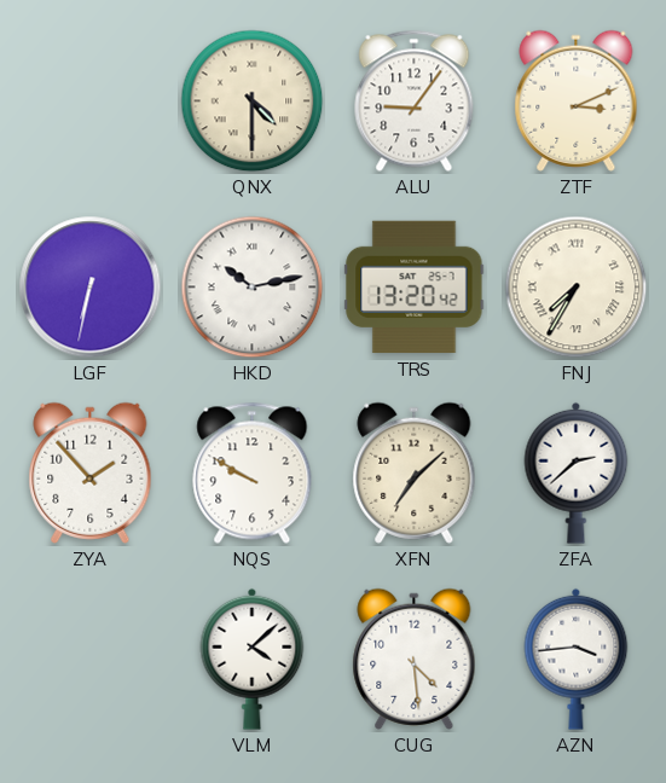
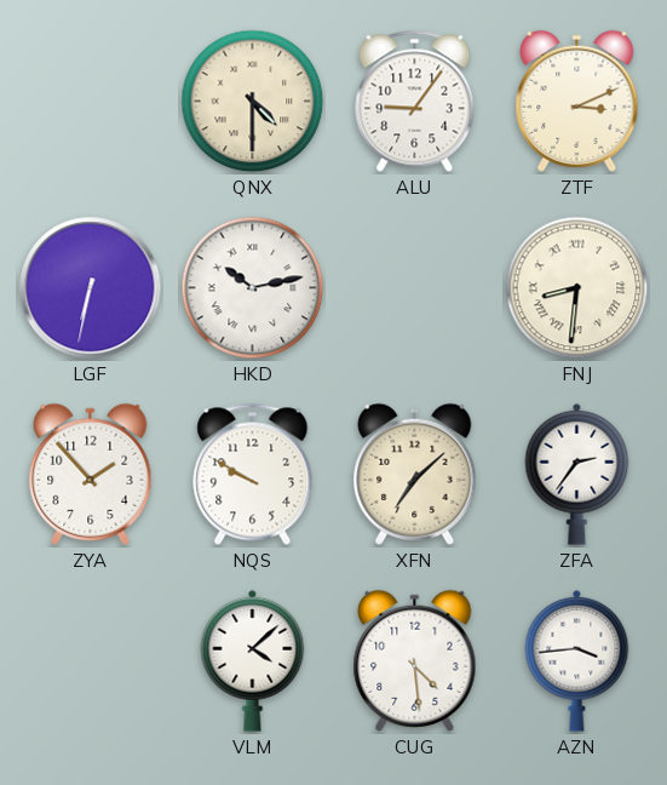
TRS: 13:20 -> none (415, 288)
FNJ: 7:35 -> 8:31 (577, 288)
ZFA: 2:38 -> 2:36 (577, 474)
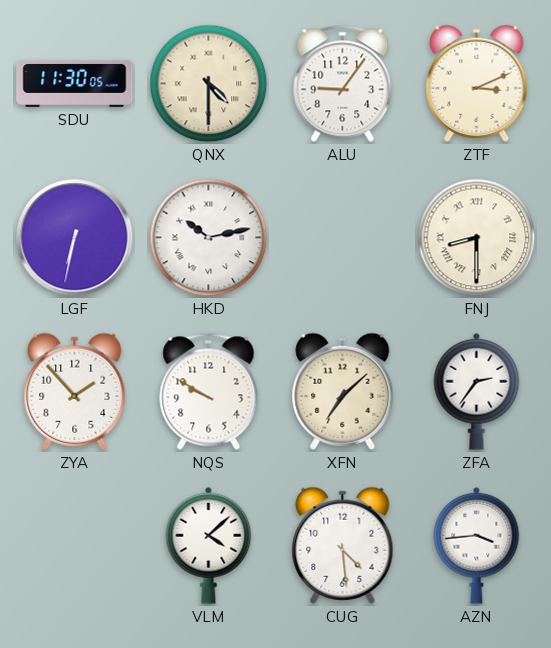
SDU: none -> 11:30 (75, 83)
FNJ: 8:31 -> 8:30 (477, 238)
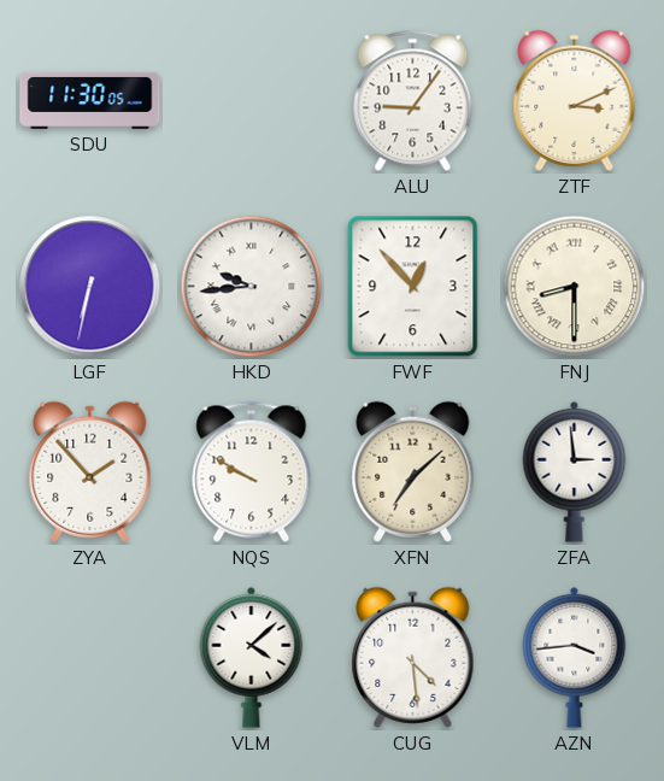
QNX: 4:30 -> none (209, 84)
HKD: 10:13 -> 9:44 (252, 287)
FWF: none -> 12:53 (413, 287)
ZFA: 2:36 -> 2:59 (575, 471)
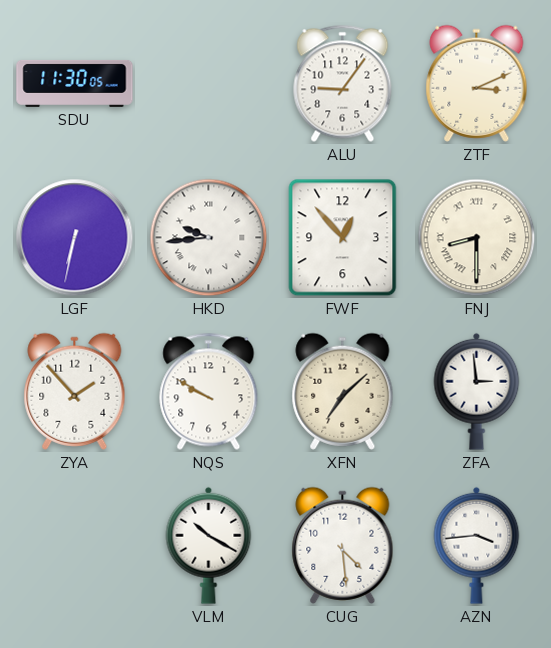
VLM: 4:08 -> 10:20 (209, 545)
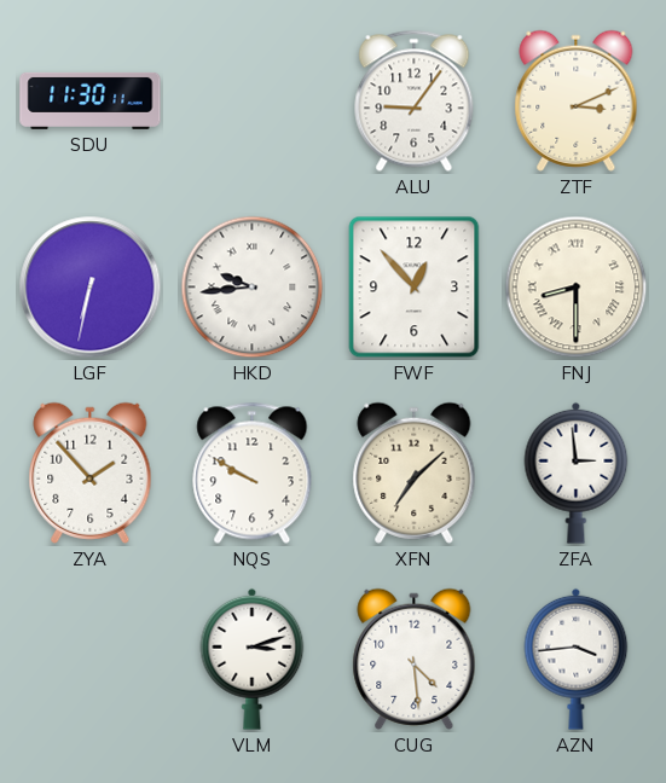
SDU: 11:30:05 -> 11:30:11 (91, 100)
VLM: 10:20 -> 3:12 (253, 659)
